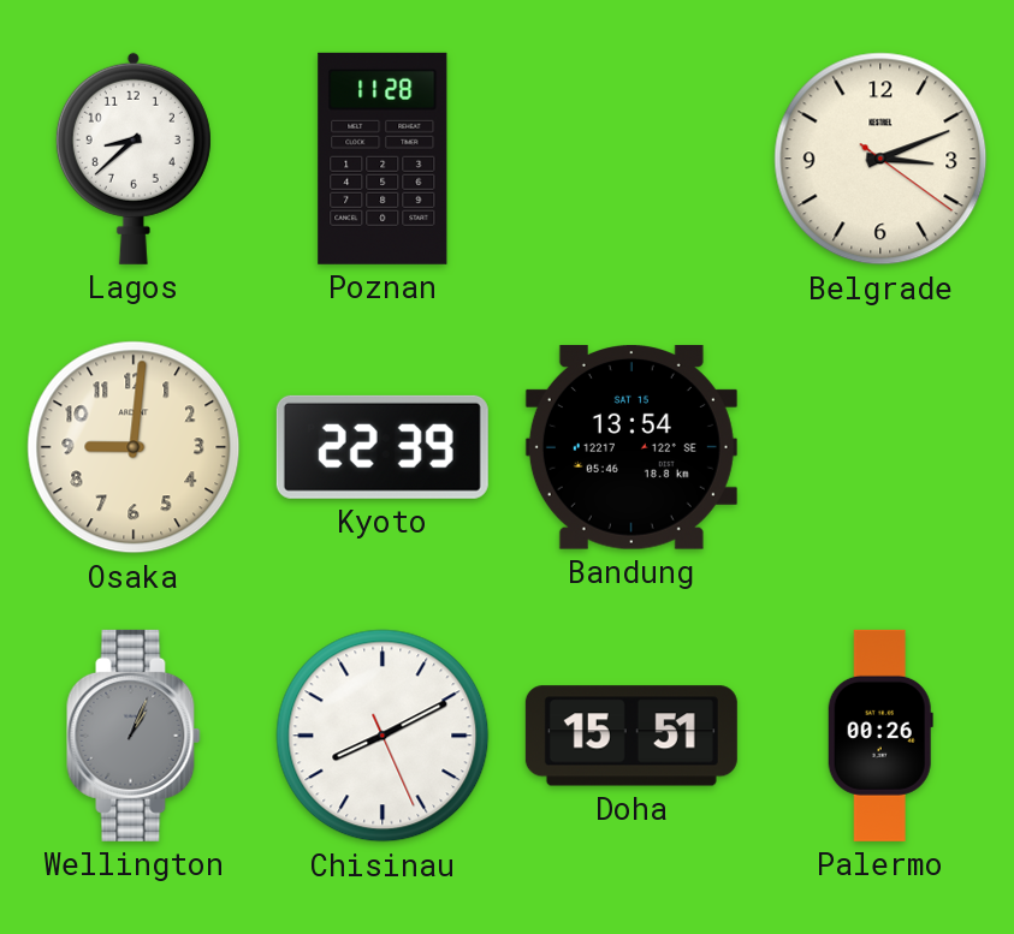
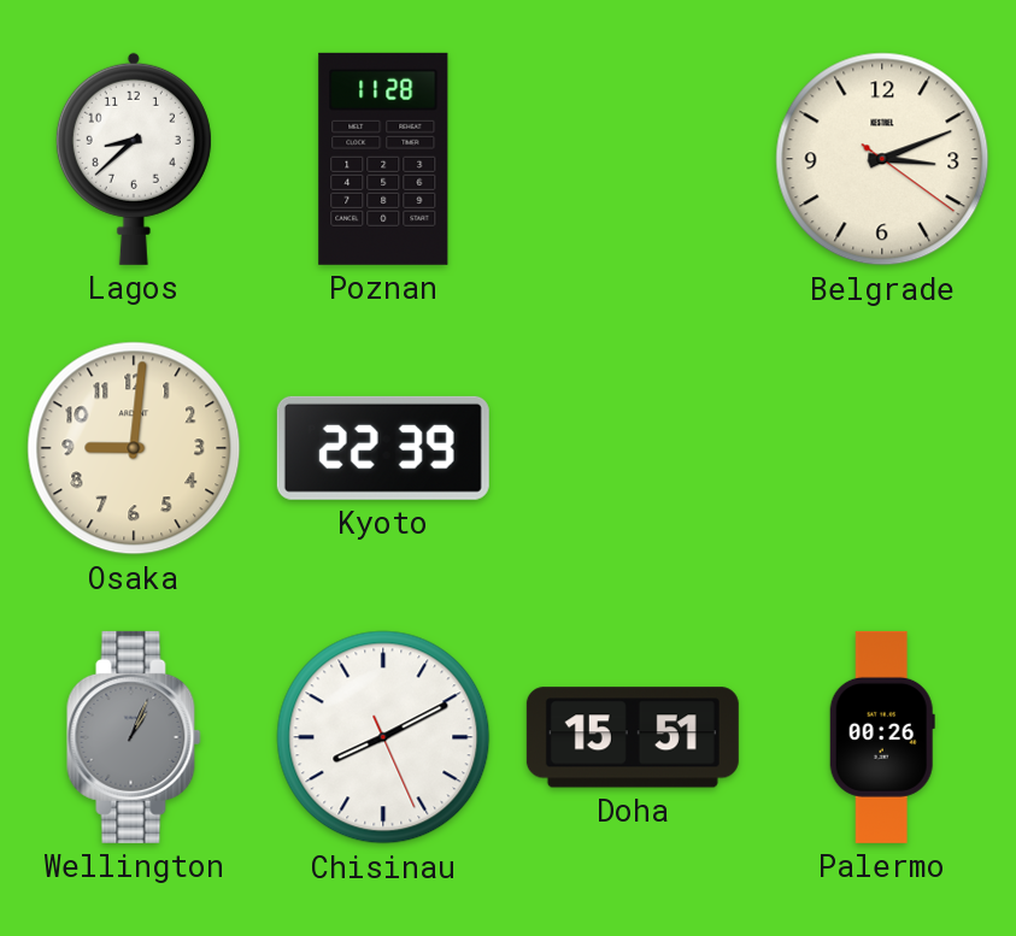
Bandung: 13:54 -> none (631, 448)
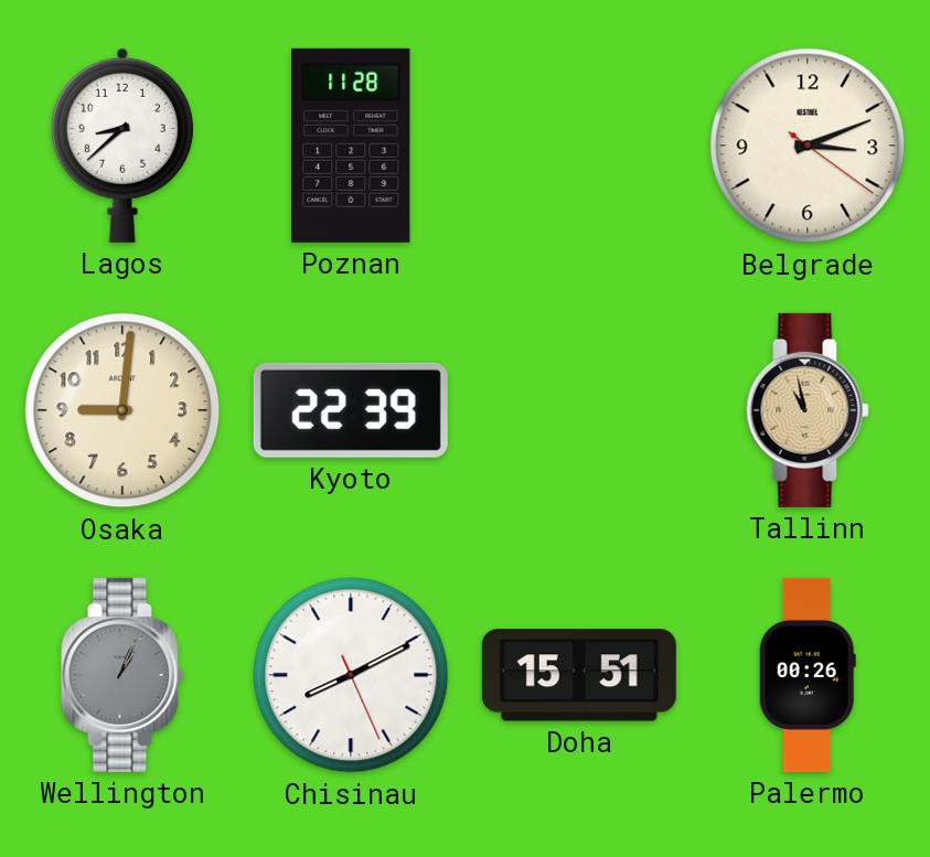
Tallinn: none -> 10:58 (808, 410)
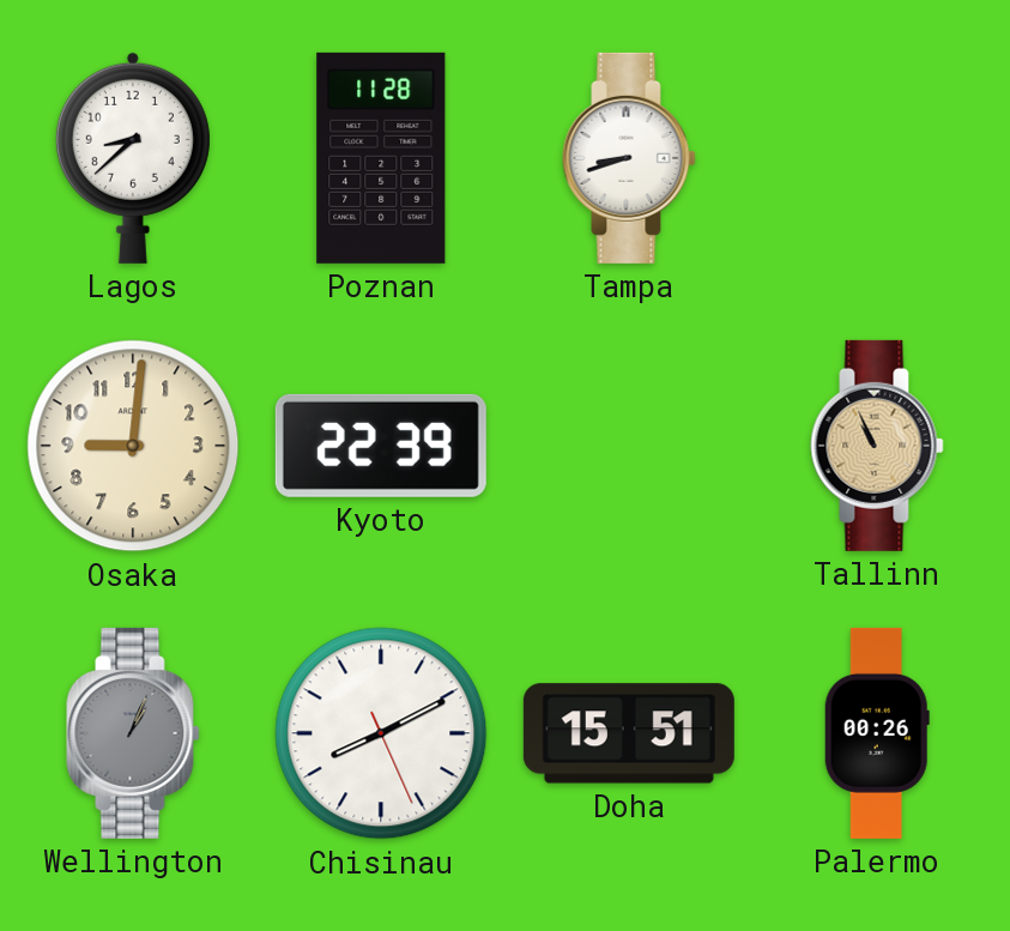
Tampa: none -> 8:42 (629, 158)
Belgrade: 3:11 -> none (808, 146)
Tallinn: 10:58 -> 10:56 (877, 446)
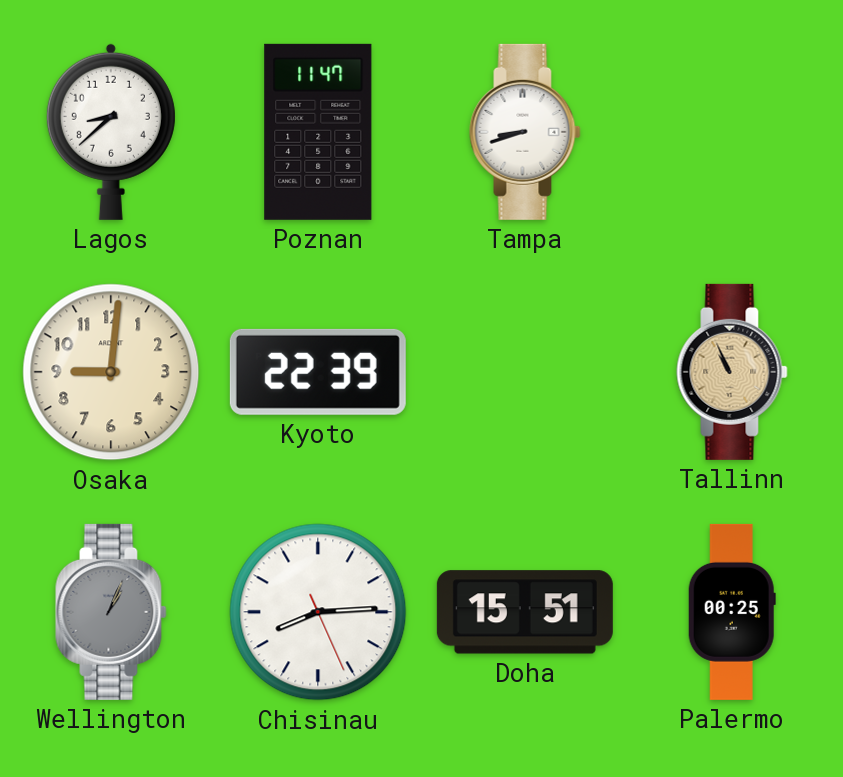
Poznan: 11:28 -> 11:47 (318, 132)
Chisinau: 8:10 -> 8:14 (318, 612)
Palermo: 00:26 -> 00:25 (732, 612)
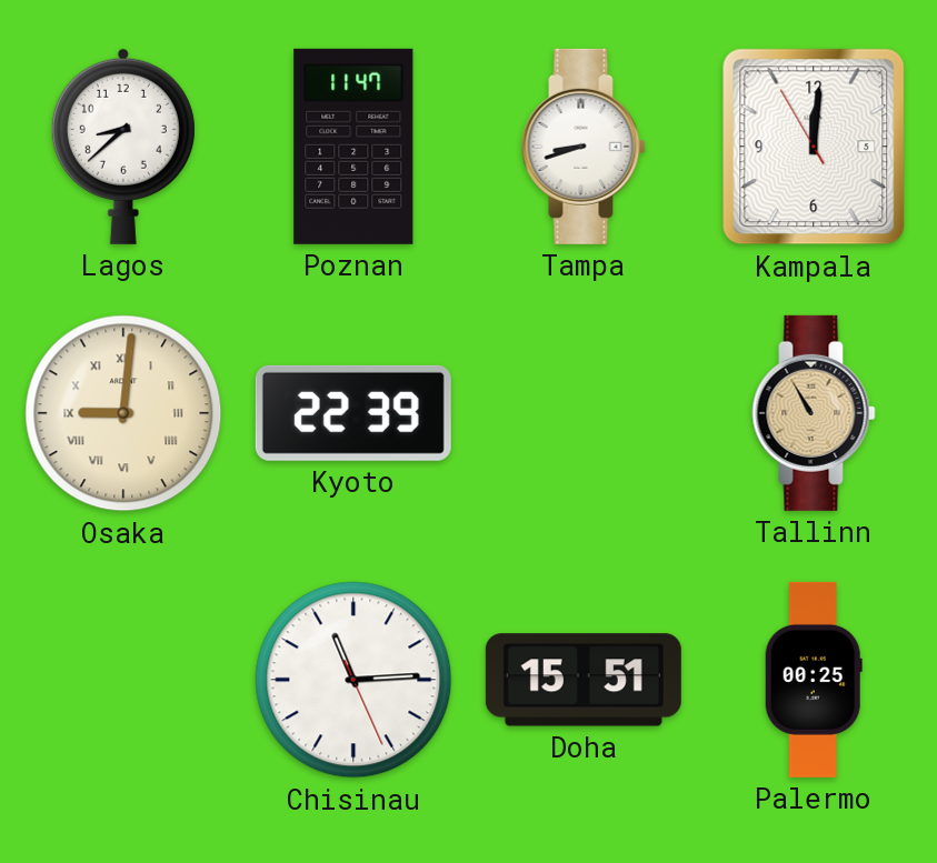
Kampala: none -> 12:00 (814, 147)
Osaka numerals: Arabic -> Roman (123, 413)
Tallinn: 10:56 -> 10:55 (814, 413)
Wellington: 1:04 -> none (111, 612)
Chisinau: 8:14 -> 11:14 (353, 680)
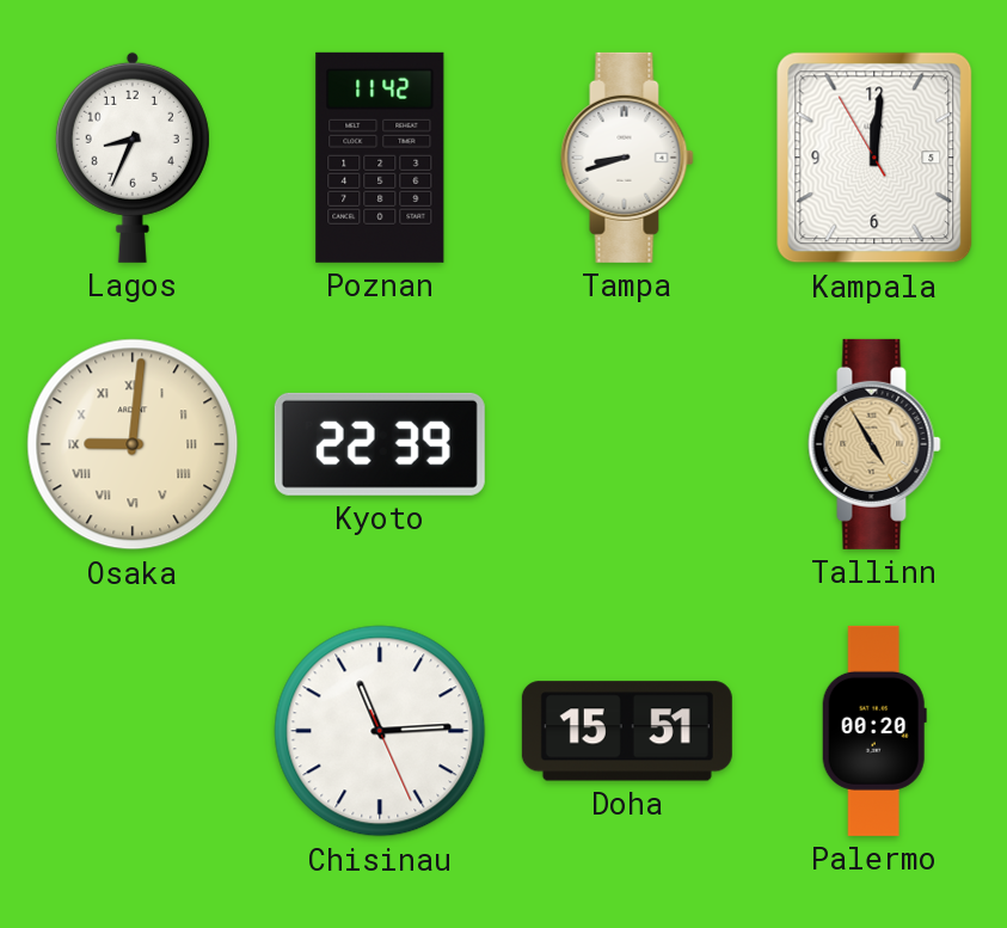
Lagos: 8:38 -> 8:34 (133, 158)
Poznan: 11:47 -> 11:42 (380, 158)
Tallinn: 10:55 -> 4:55 (874, 444)
Palermo: 00:25 -> 00:20 (874, 731)
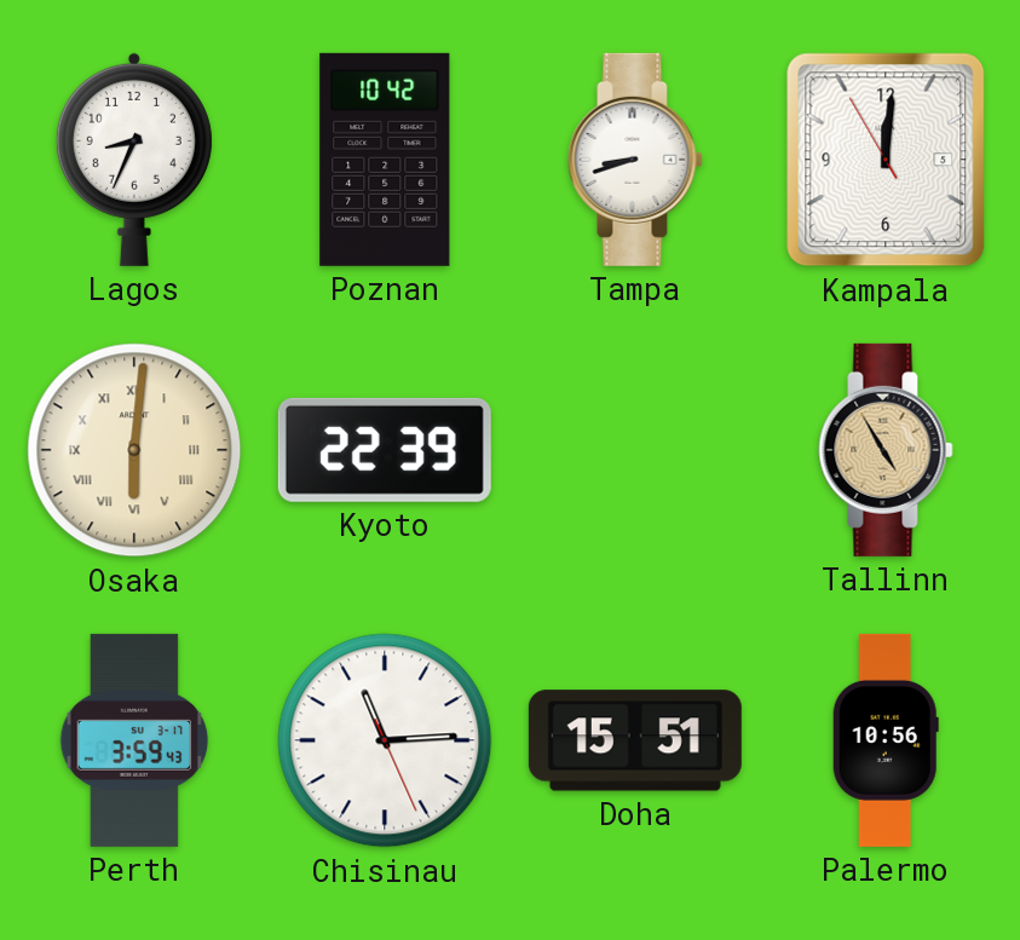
Poznan: 11:42 -> 10:42 (385, 160)
Osaka: 9:01 -> 6:01 (134, 450)
Perth: none -> 3:59 (134, 740)
Palermo: 00:20 -> 10:56 (886, 740)
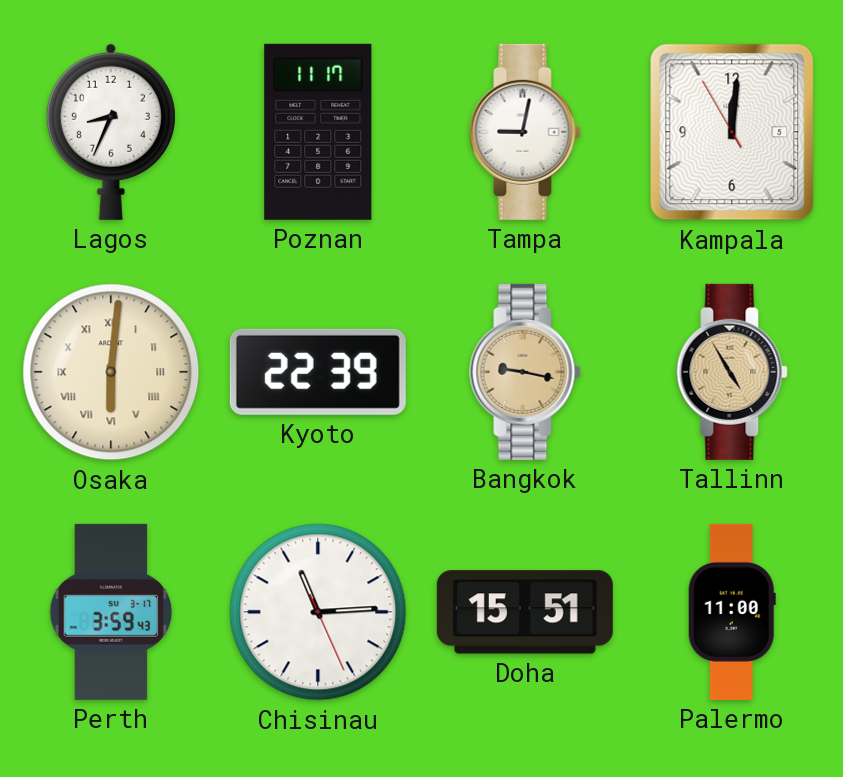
Poznan: 10:42 -> 11:17 (318, 132)
Tampa: 8:42 -> 9:02 (525, 132)
Bangkok: none -> 9:17 (525, 372)
Palermo: 10:56 -> 11:00 (732, 612)
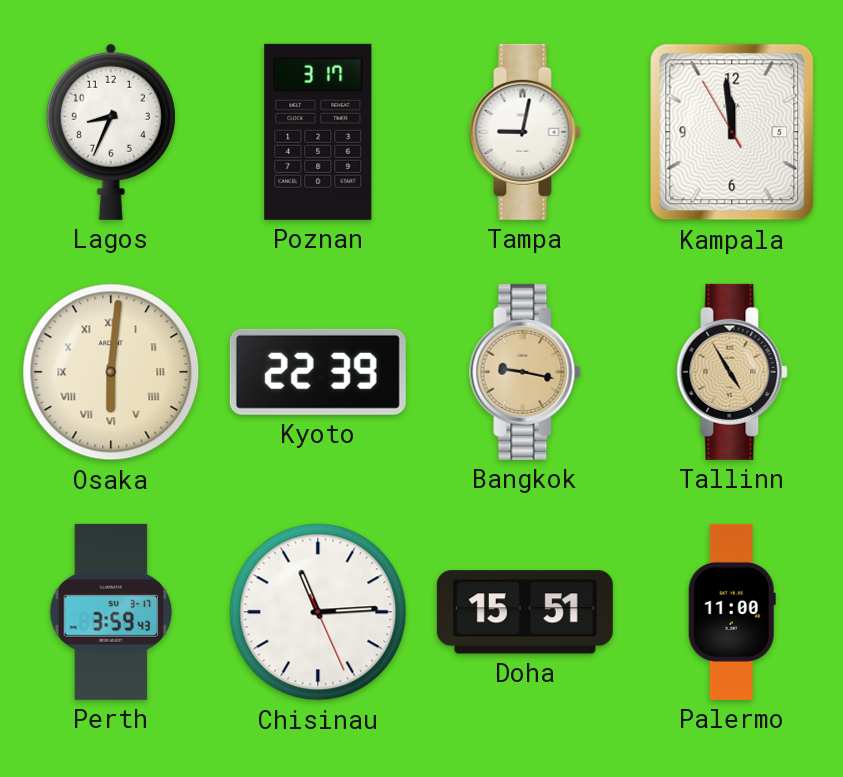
Poznan: 11:17 -> 3:17 (318, 132)
Kampala: 12:00 -> 11:58 (732, 132)
